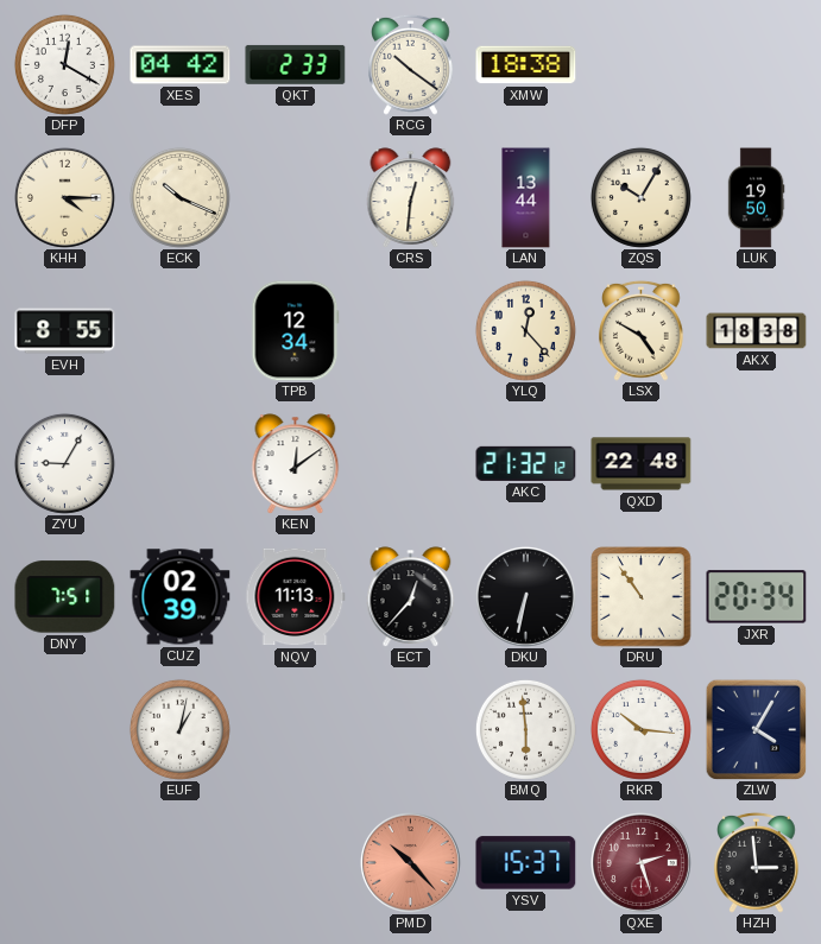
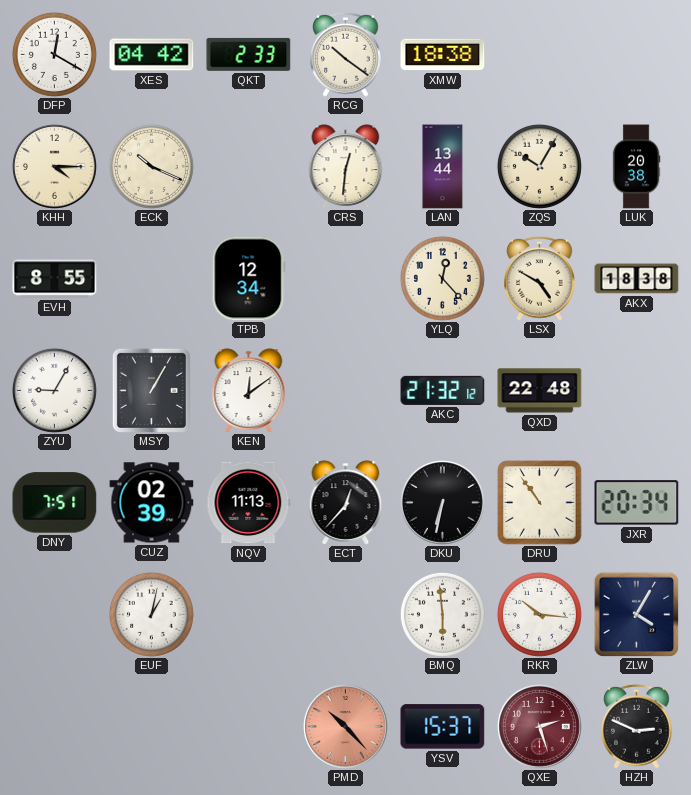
LUK: 19:50 -> 20:38 (636, 167)
MSY: none -> 1:05 (151, 390)
HZH: 2:59 -> 2:49 (637, 726)
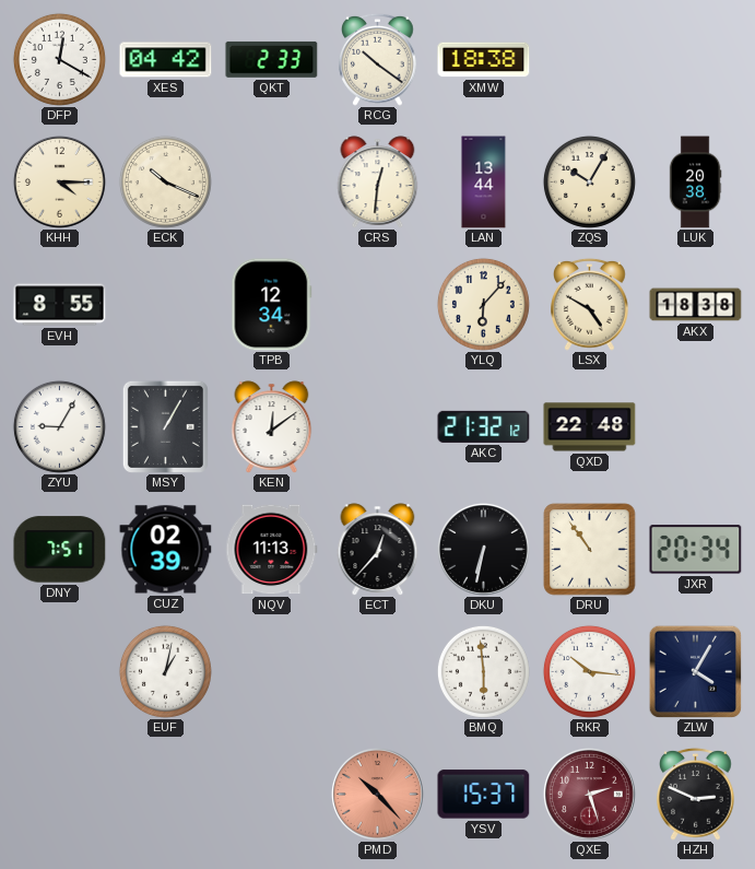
YLQ: 12:23 -> 6:07 (483, 304)
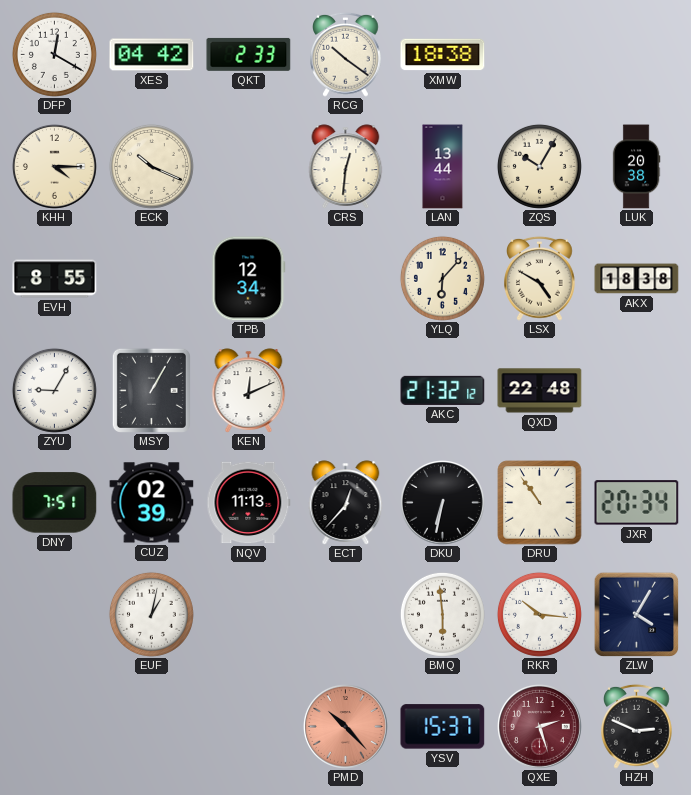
KEN: 12:09 -> 12:11 (249, 391)
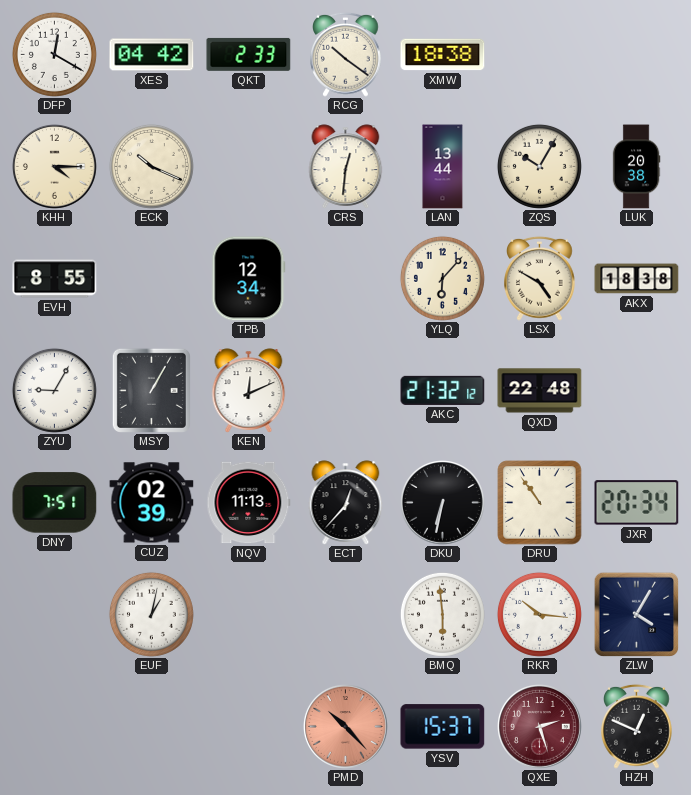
HZH: 2:49 -> 12:49 (637, 726)
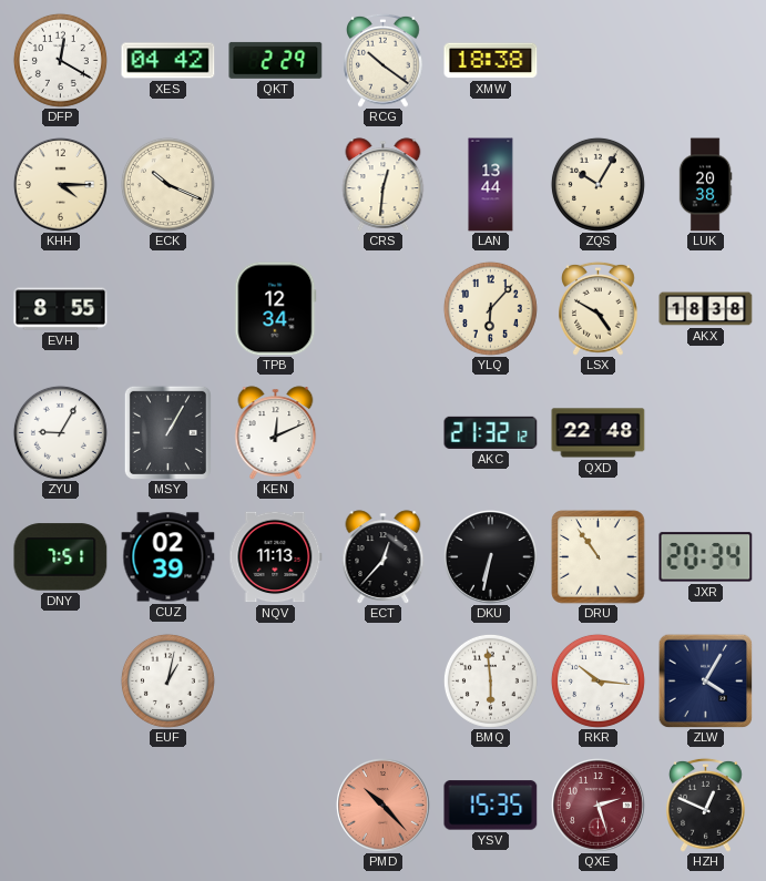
QKT: 2:33 -> 2:29 (276, 60)
YSV: 15:37 -> 15:35 (491, 806)
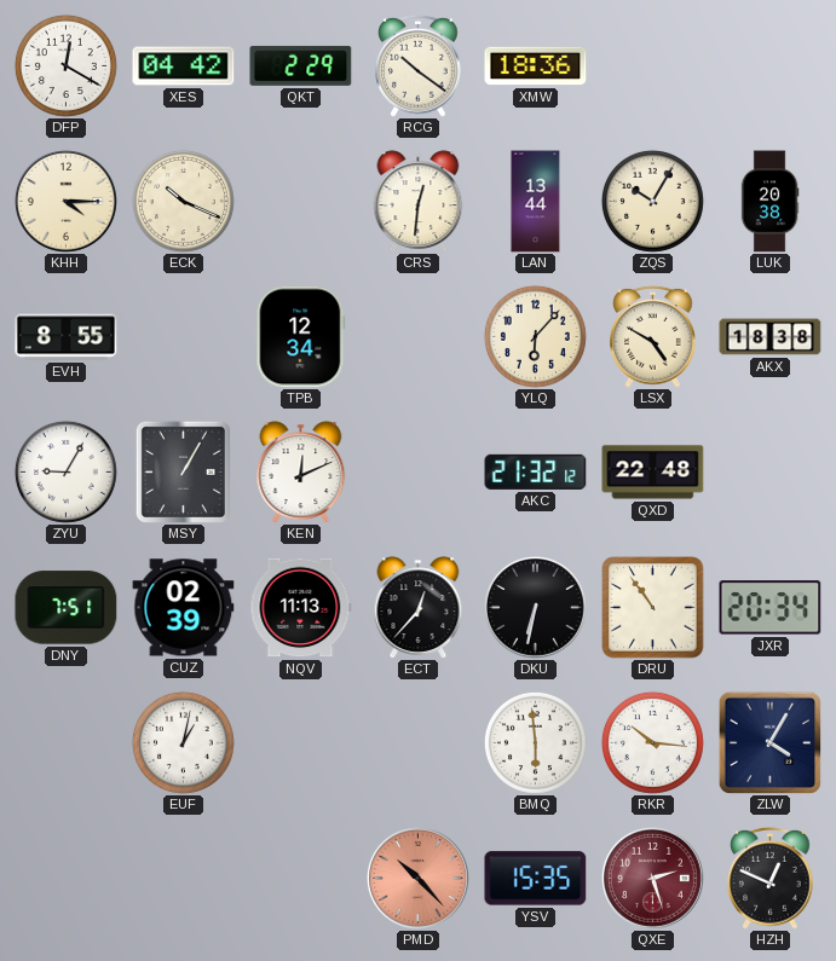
XMW: 18:38 -> 18:36 (536, 66)
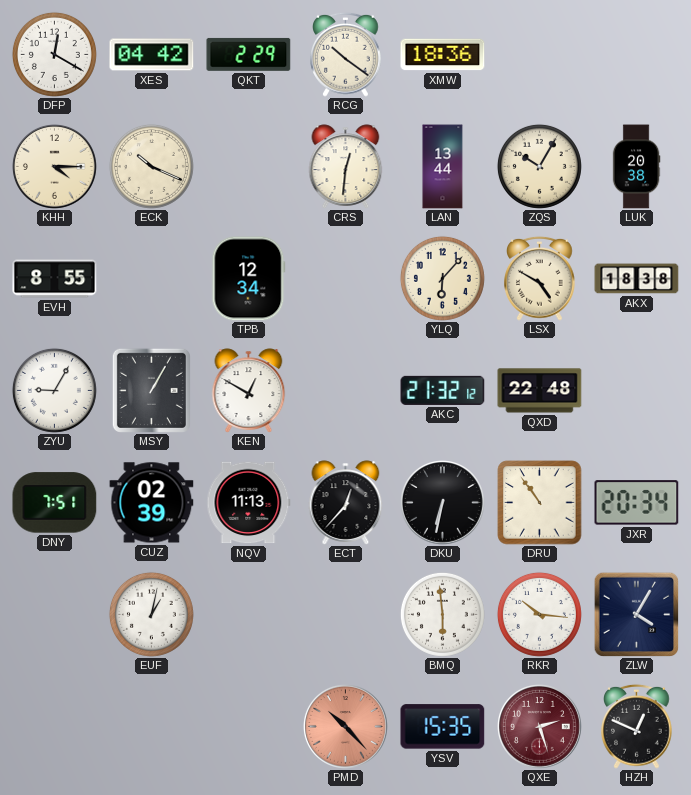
KEN: 12:11 -> 12:50 (249, 391)
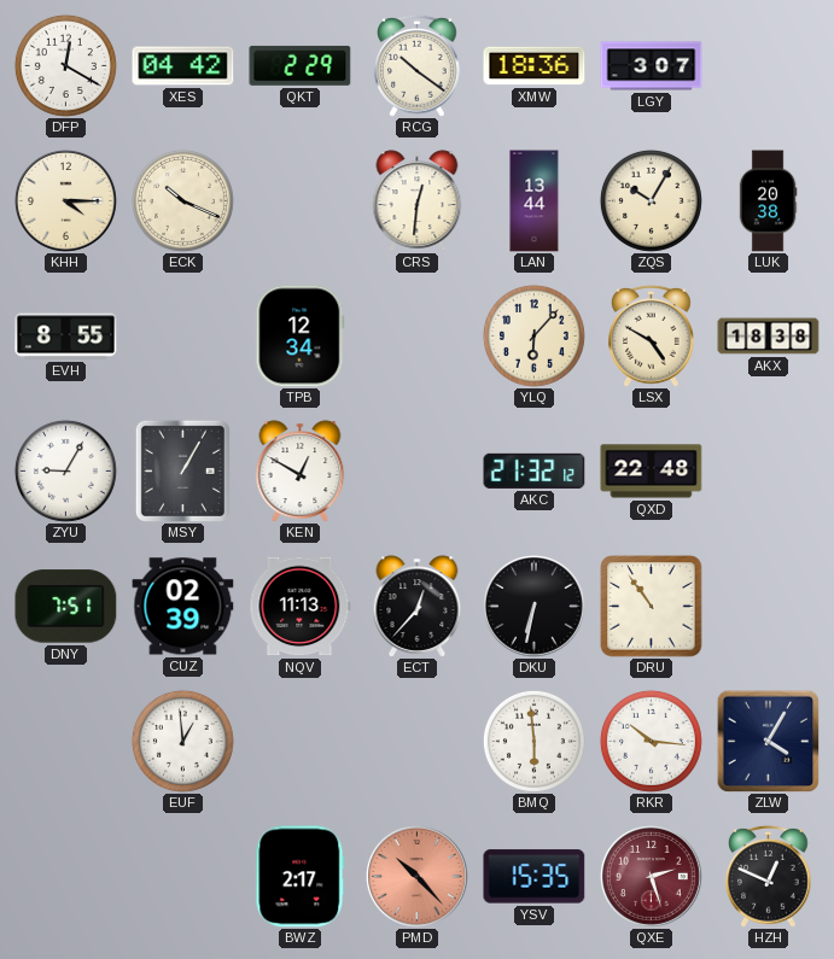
LGY: none -> 3:07 (652, 66)
JXR: 20:34 -> none (637, 503)
EUF: 1:02 -> 12:59 (182, 741)
BWZ: none -> 2:17 (301, 877)
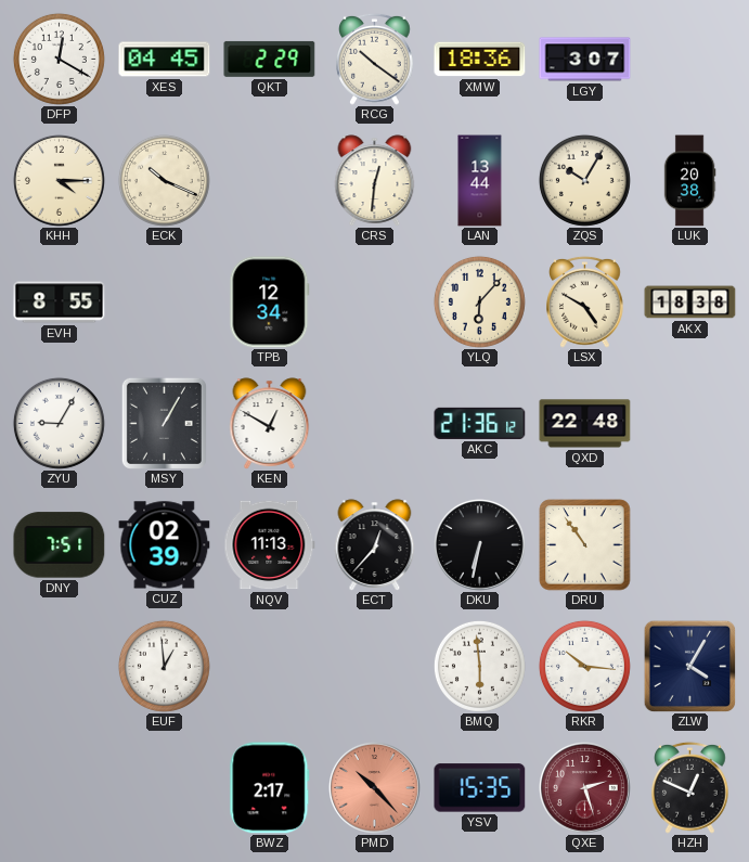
XES: 04:42 -> 04:45 (165, 60)
AKC: 21:32 -> 21:36 (480, 423)
